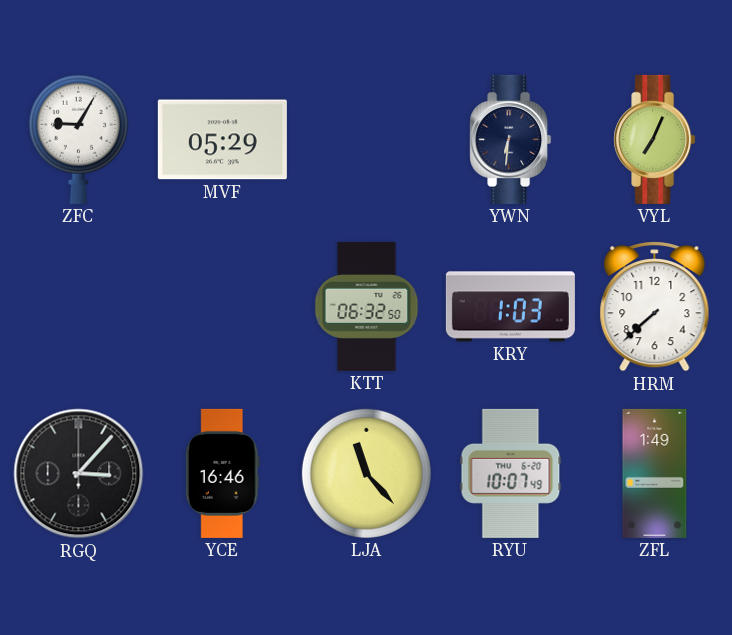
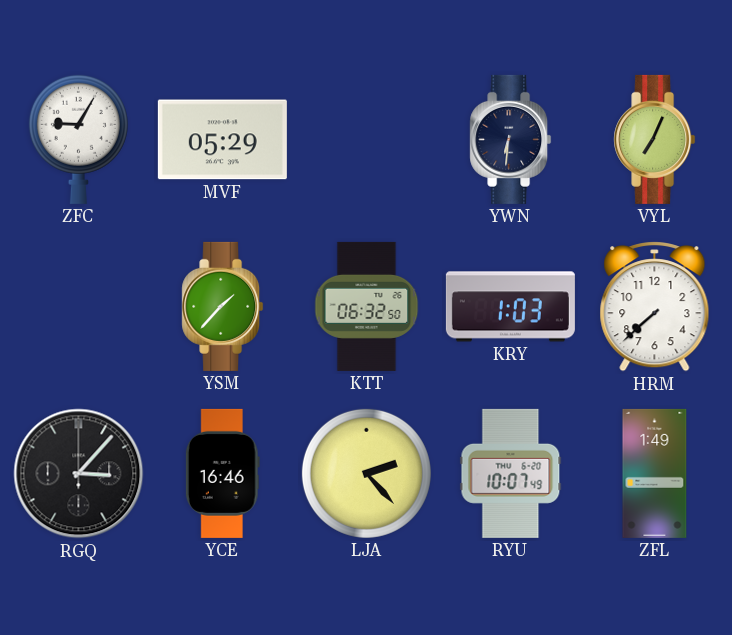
YSM: none -> 1:37 (223, 306)
LJA: 11:23 -> 2:23 (366, 473)
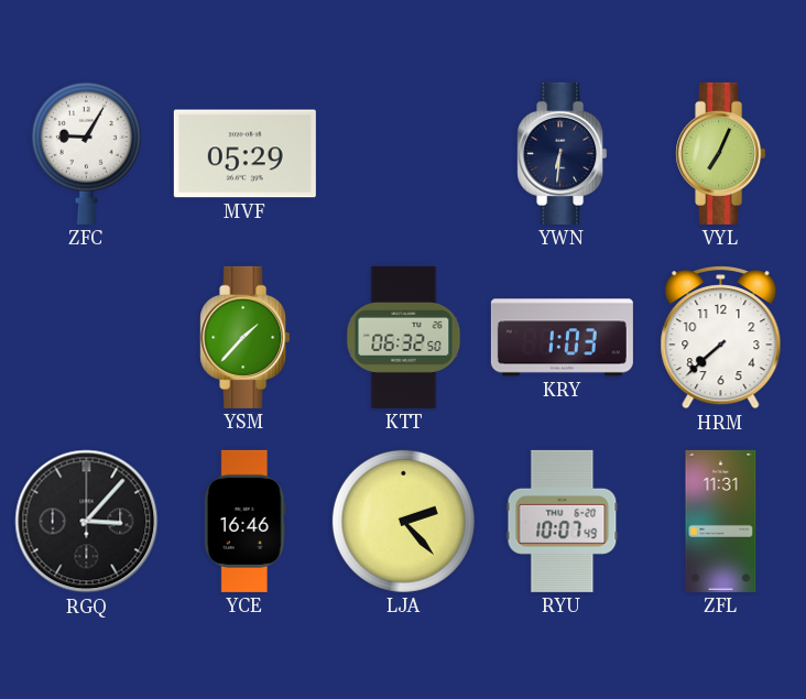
ZFL: 1:49 -> 11:31 (721, 521)
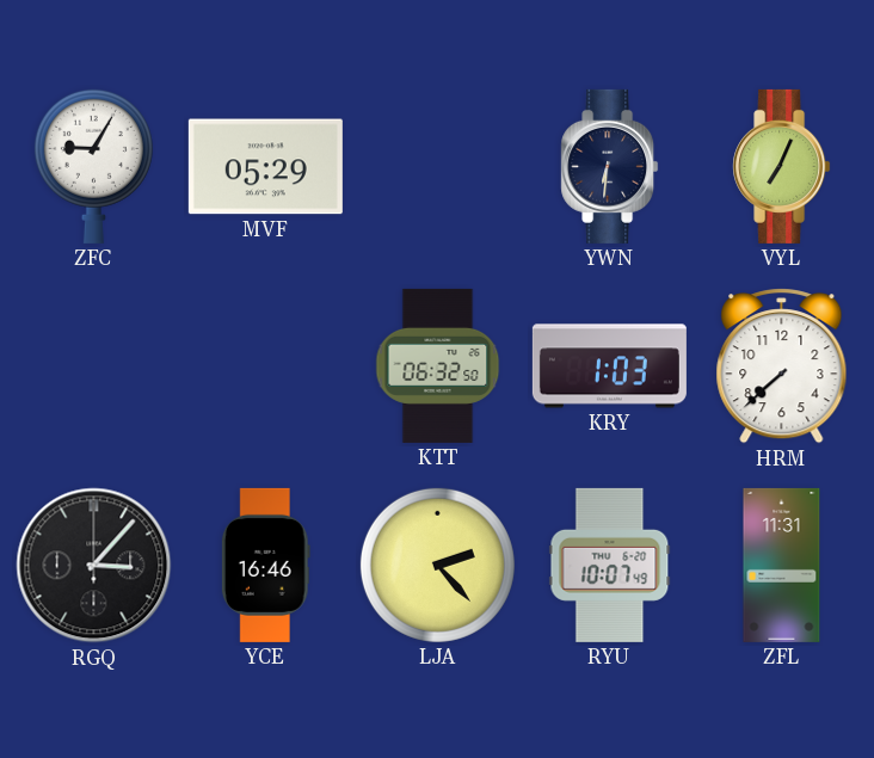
YSM: 1:37 -> none (246, 337)
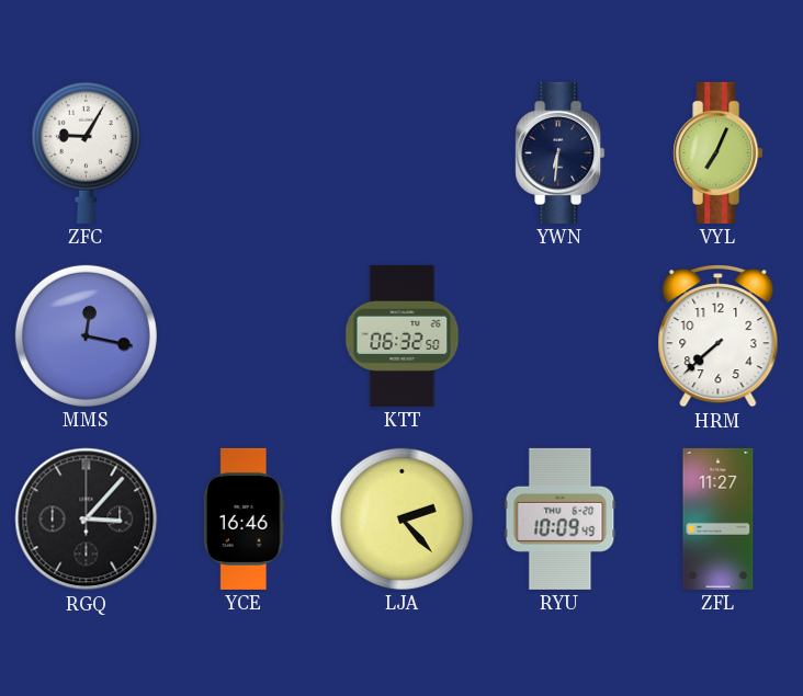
MVF: 05:29 -> none (265, 167)
MMS: none -> 12:17 (86, 335)
KRY: 1:03 -> none (609, 366)
RYU: 10:07 -> 10:09 (561, 518)
ZFL: 11:31 -> 11:27 (719, 518)
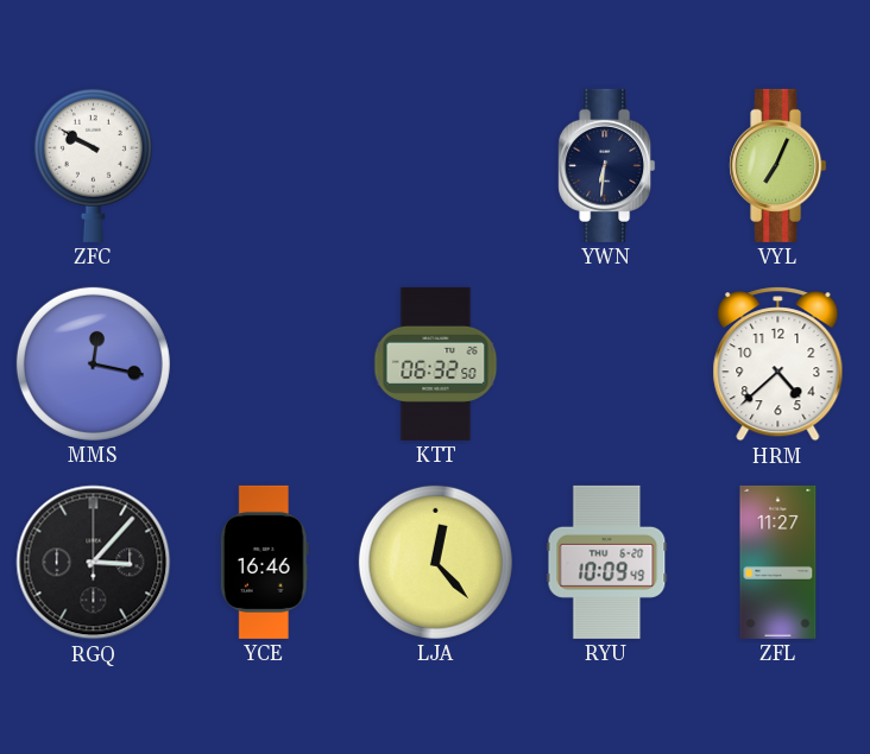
ZFC: 9:05 -> 9:50 (93, 165)
HRM: 7:38 -> 4:38 (778, 365)
LJA: 2:23 -> 12:23 (435, 562)
